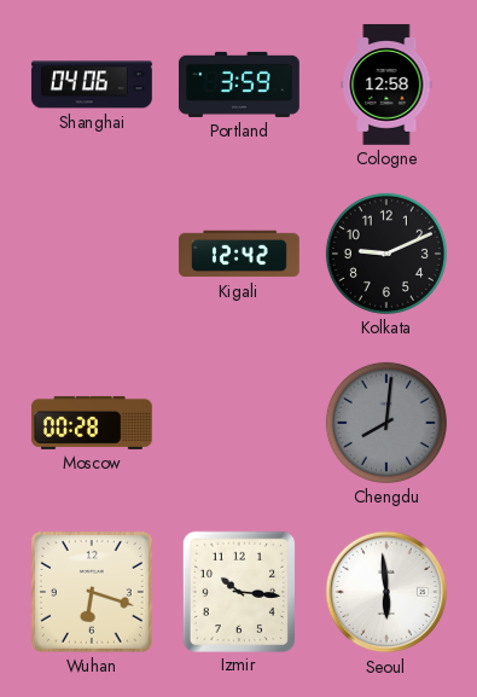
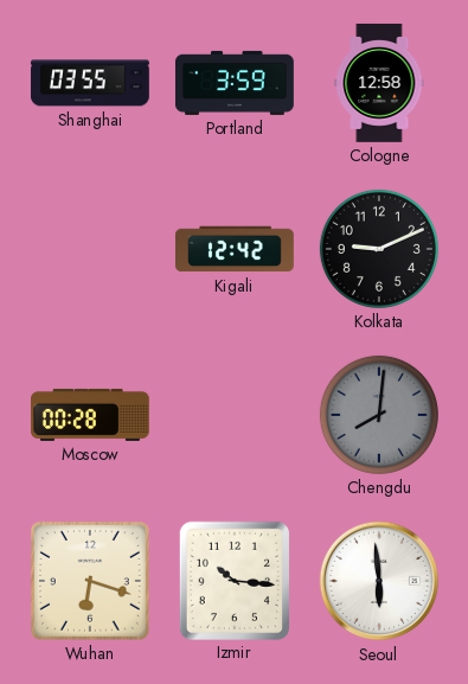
Shanghai: 04:06 -> 03:55 (90, 83)
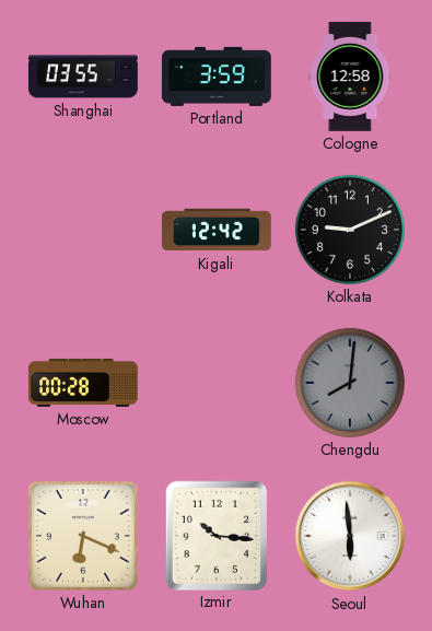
Wuhan: 6:18 -> 6:19 (83, 536)
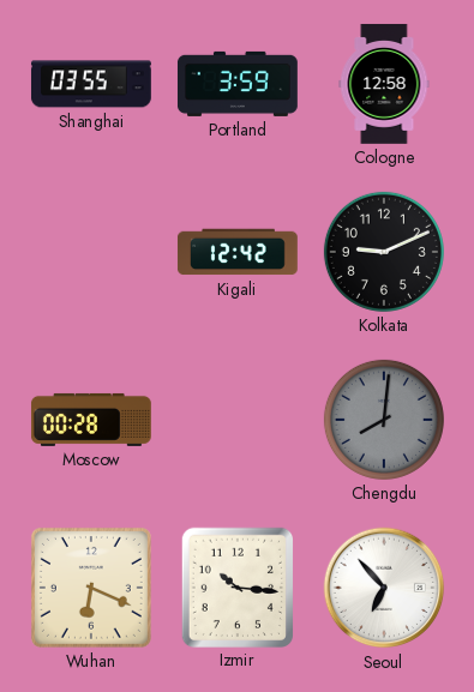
Seoul: 5:59 -> 6:53 (384, 588)
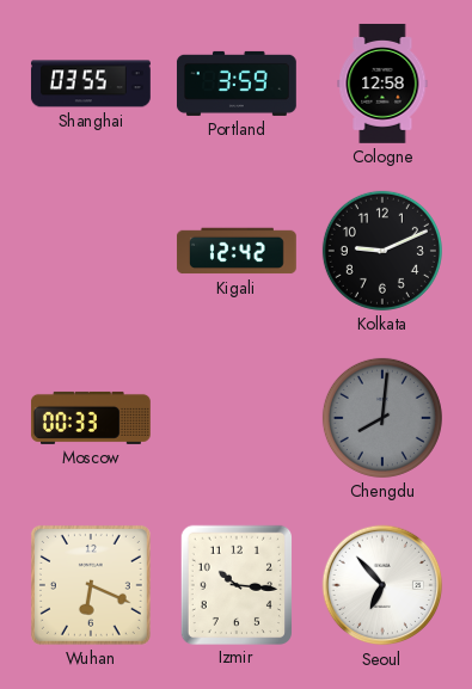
Moscow: 00:28 -> 00:33 (91, 418)
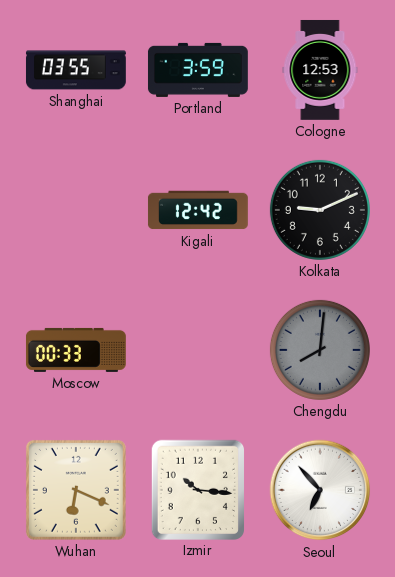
Cologne: 12:58 -> 12:53 (320, 70)
